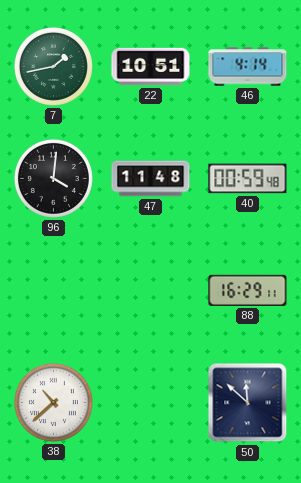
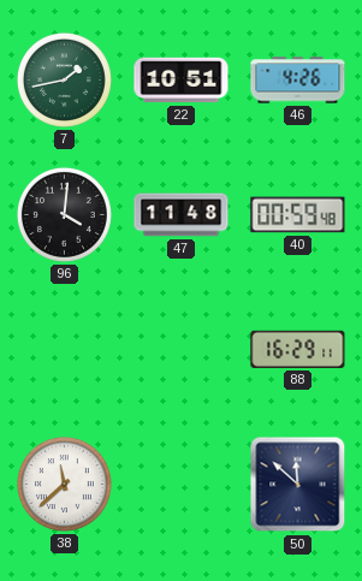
46: 4:14 -> 4:26 (298, 81)
38: 10:38 -> 11:38 (64, 484)
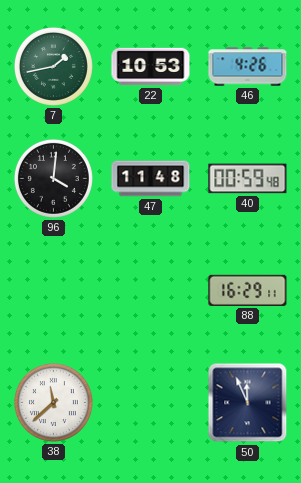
22: 10:51 -> 10:53 (151, 67)
50: 11:52 -> 11:56 (248, 403)
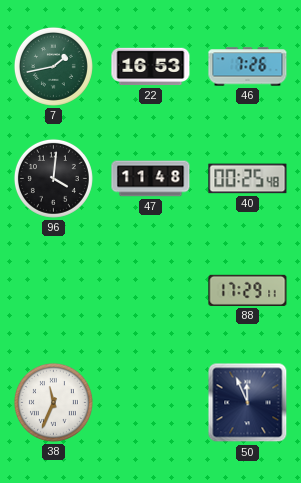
22: 10:53 -> 16:53 (151, 67)
46: 4:26 -> 7:26 (248, 67)
40: 00:59 -> 00:25 (248, 179)
88: 16:29 -> 17:29 (248, 290)
38: 11:38 -> 11:34 (53, 402)
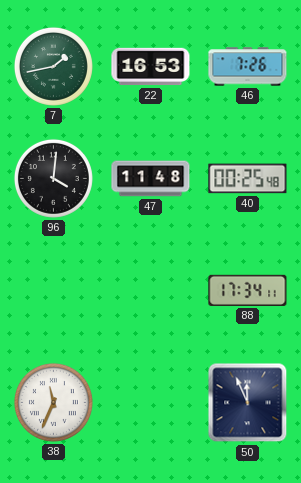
88: 17:29 -> 17:34 (248, 290)
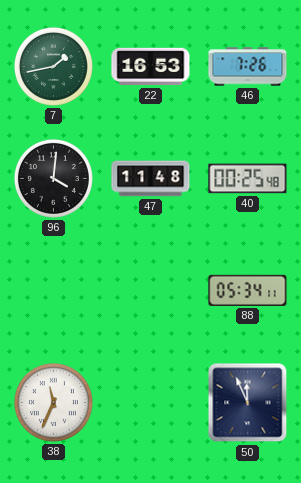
88: 17:34 -> 05:34 (248, 290)
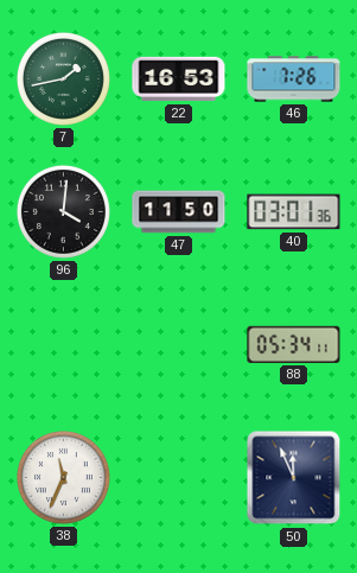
47: 11:48 -> 11:50 (179, 212)
40: 00:25 -> 03:01 (294, 212)
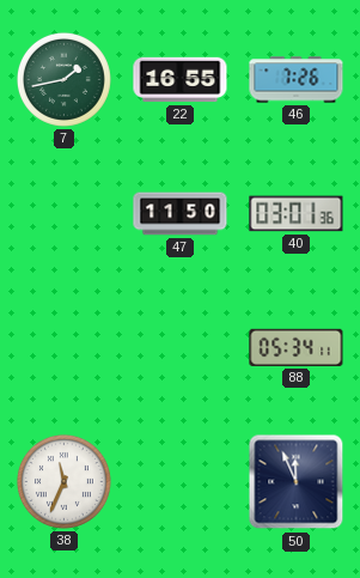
22: 16:53 -> 16:55 (181, 80)
96: 4:01 -> none (63, 211)
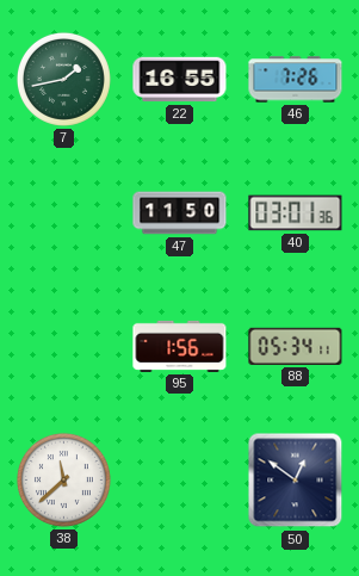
95: none -> 1:56 (180, 346)
38: 11:34 -> 11:38 (63, 479)
50: 11:56 -> 12:51 (296, 481)
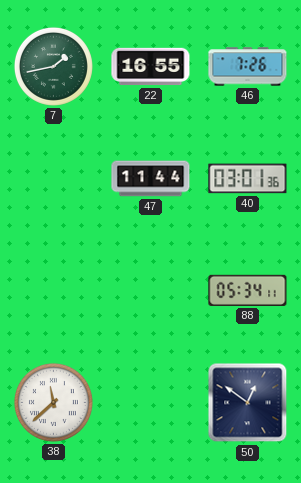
47: 11:50 -> 11:44 (151, 179)
95: 1:56 -> none (180, 346)
